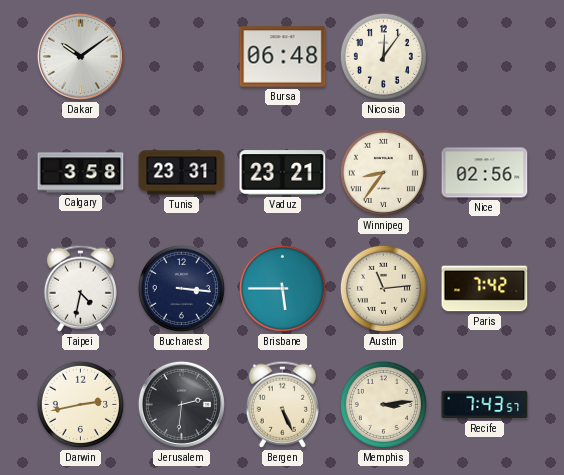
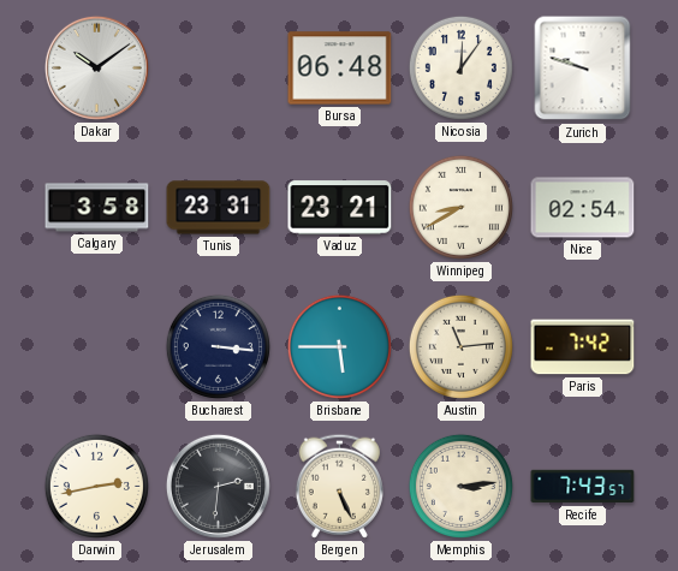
Zurich: none -> 9:48 (583, 69)
Winnipeg: 8:36 -> 8:40 (460, 207)
Nice: 02:56 -> 02:54 (583, 208)
Taipei: 4:32 -> none (80, 288)
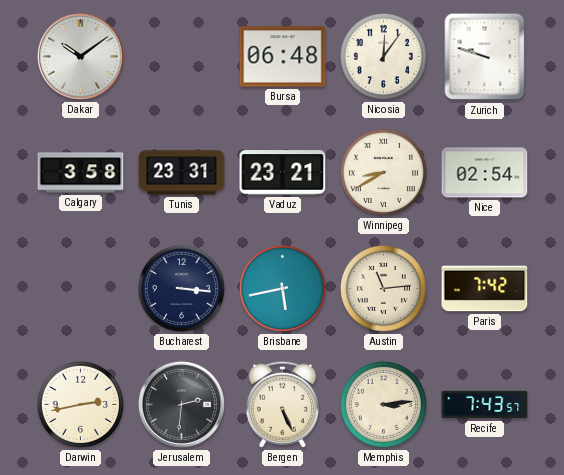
Brisbane: 5:45 -> 5:43 (282, 288)
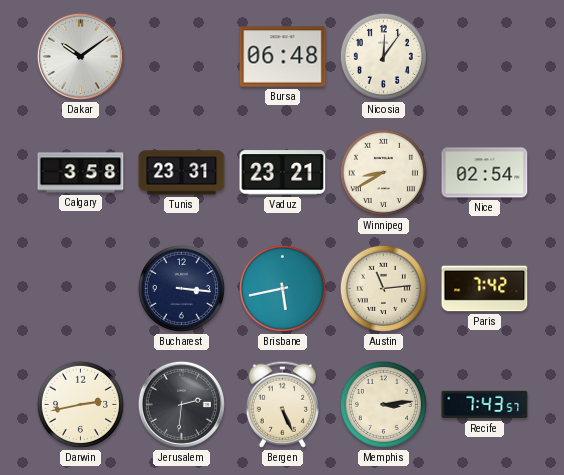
Zurich: 9:48 -> none (485, 57)
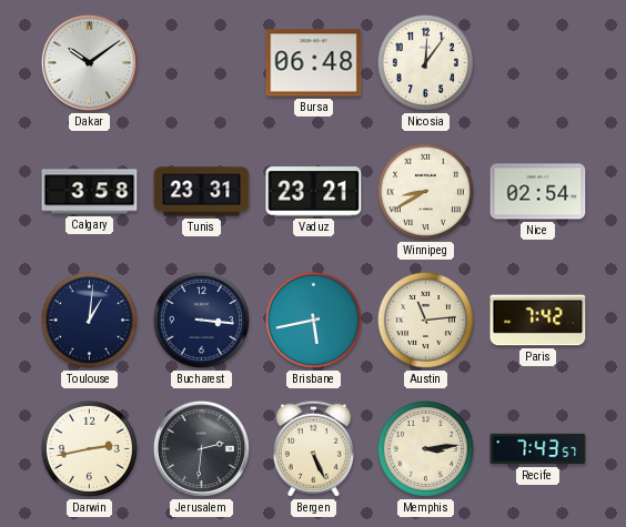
Toulouse: none -> 1:01 (89, 320)
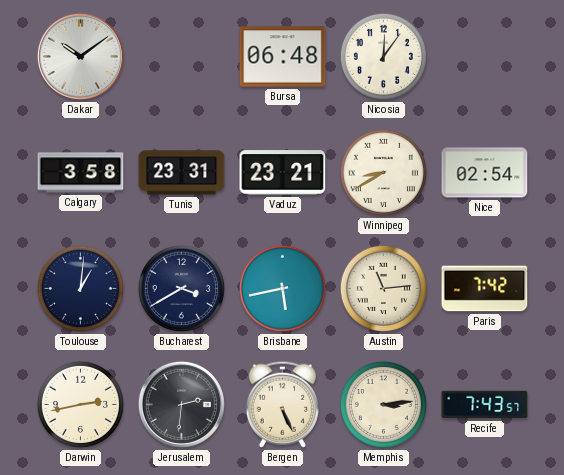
Bucharest: 3:16 -> 3:40 (181, 288)
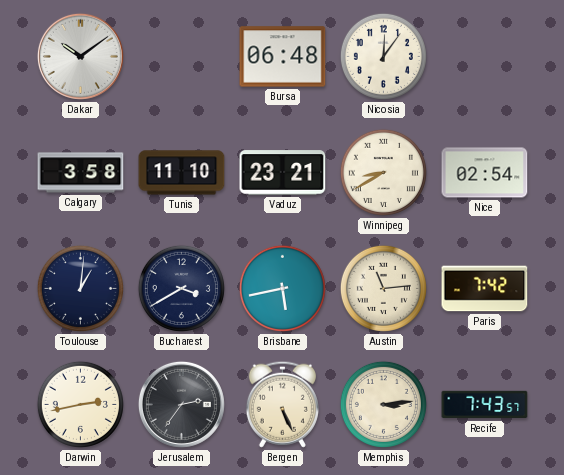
Tunis: 23:31 -> 11:10 (182, 173)
Jerusalem: 2:31 -> 2:36 (181, 404)
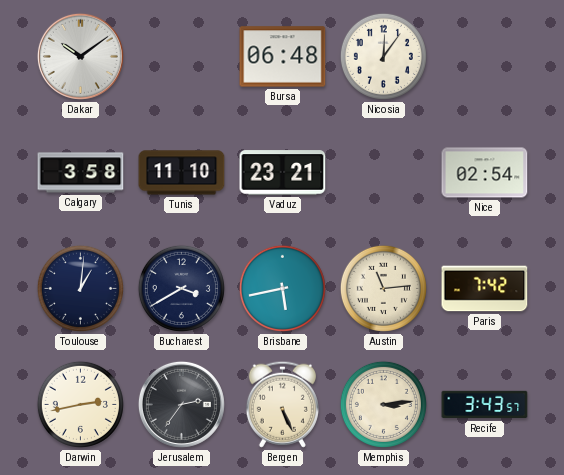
Winnipeg: 8:40 -> none (383, 172)
Recife: 7:43 -> 3:43 (485, 405)
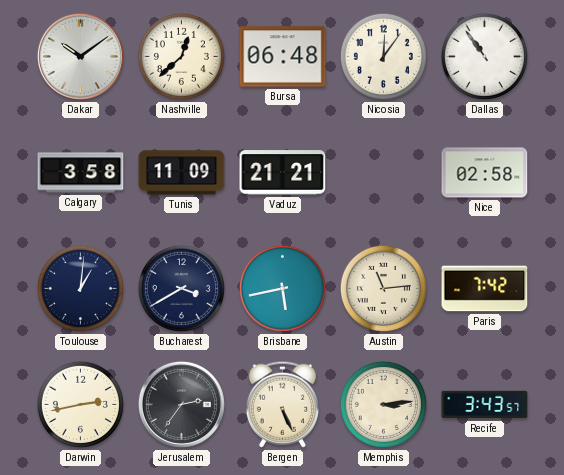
Nashville: none -> 12:38 (181, 56)
Dallas: none -> 10:54 (484, 56)
Tunis: 11:10 -> 11:09 (182, 173)
Vaduz: 23:21 -> 21:21 (283, 173)
Nice: 02:54 -> 02:58 (485, 173)
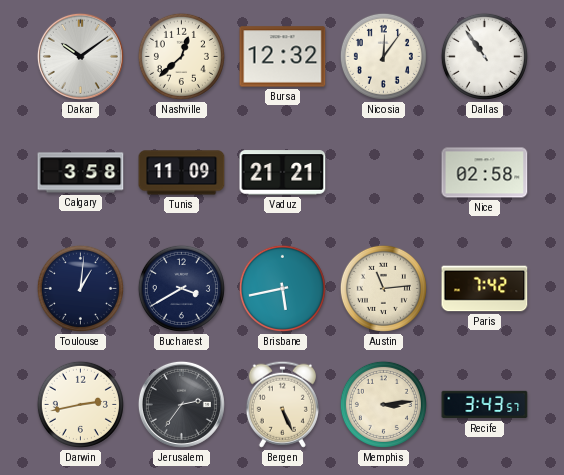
Bursa: 06:48 -> 12:32 (283, 57)
